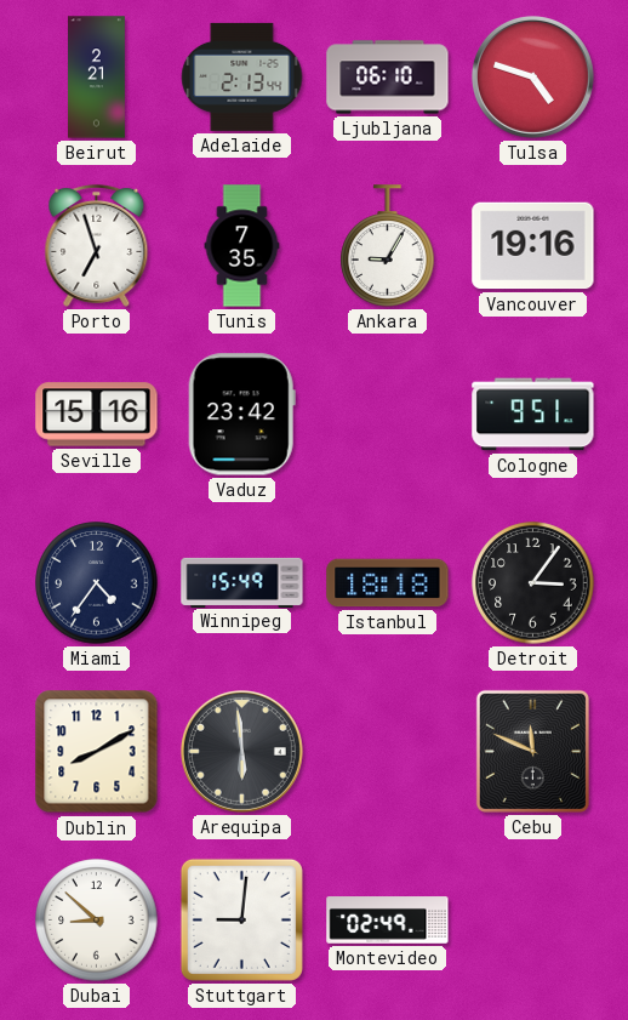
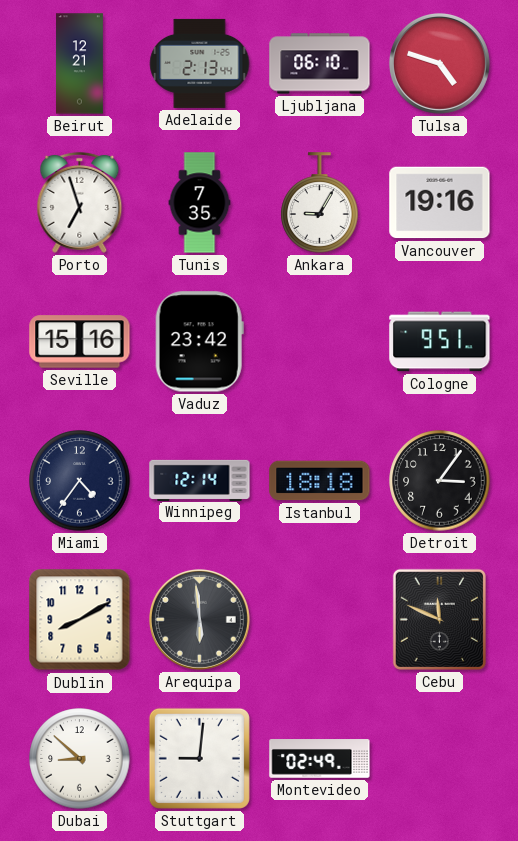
Beirut: 2:21 -> 12:21 (79, 64)
Winnipeg: 15:49 -> 12:14 (200, 480)
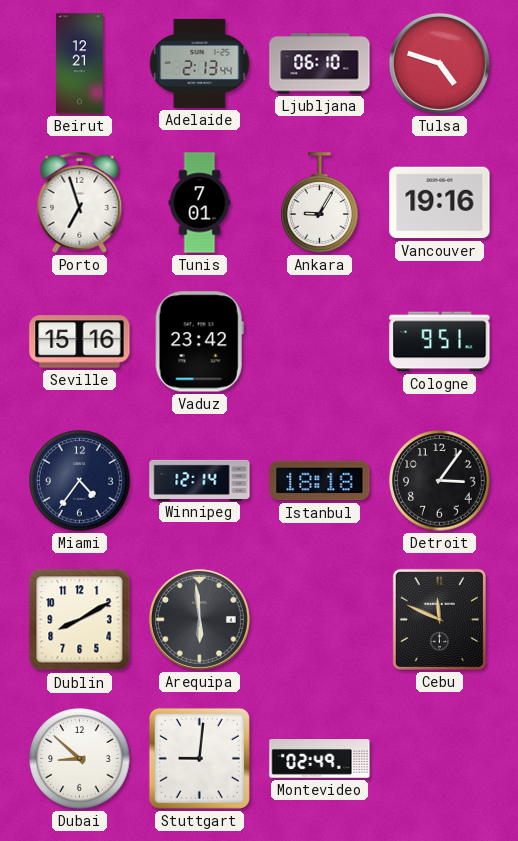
Tunis: 7:35 -> 7:01 (200, 203)
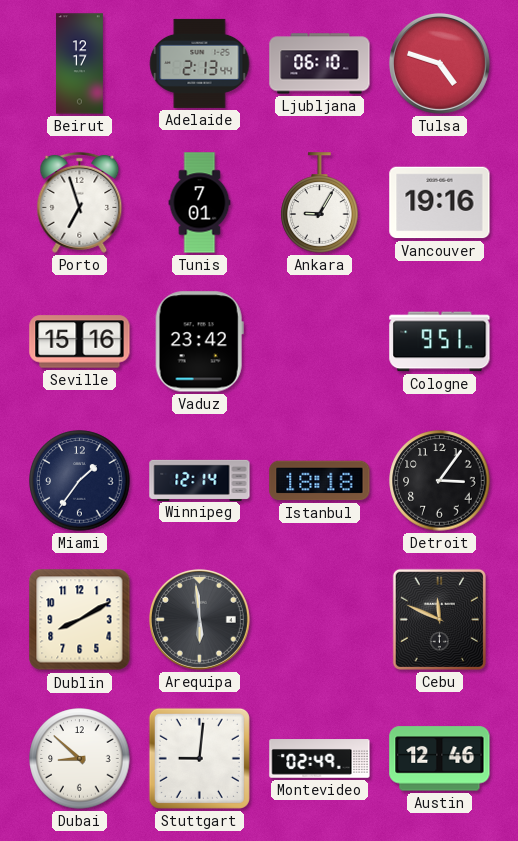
Beirut: 12:21 -> 12:17 (79, 64)
Miami: 4:36 -> 1:36 (80, 481)
Austin: none -> 12:46 (440, 759)
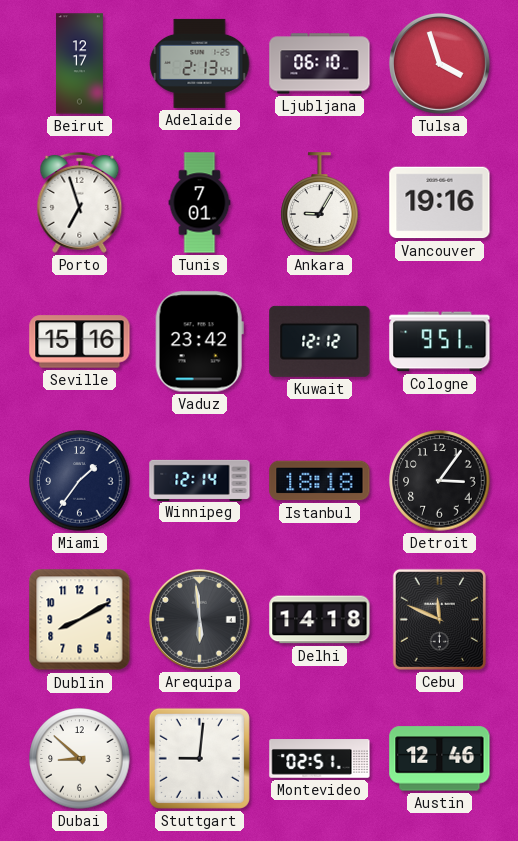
Tulsa: 4:48 -> 3:57 (439, 63)
Kuwait: none -> 12:12 (320, 341)
Delhi: none -> 14:18 (320, 620)
Montevideo: 02:49 -> 02:51 (320, 759)
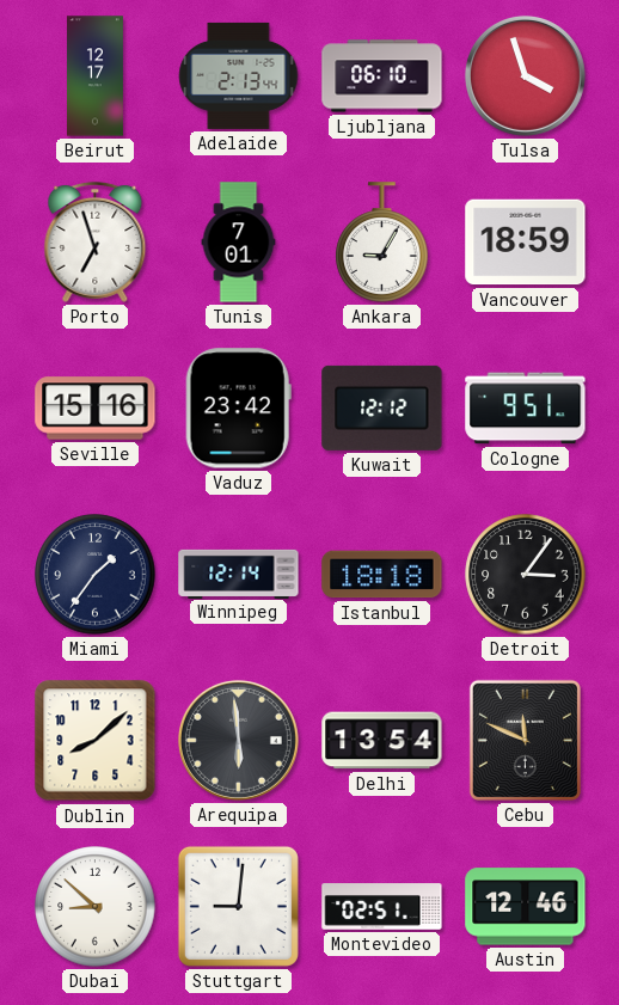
Vancouver: 19:16 -> 18:59 (526, 243)
Dublin: 8:10 -> 8:08 (96, 741)
Delhi: 14:18 -> 13:54 (382, 741)
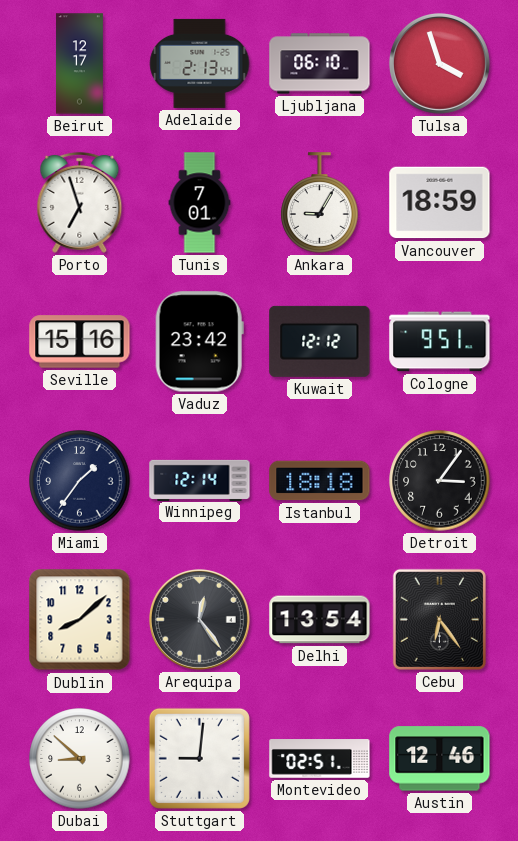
Arequipa: 5:59 -> 12:24 (199, 619)
Cebu: 11:49 -> 6:24 (439, 619)
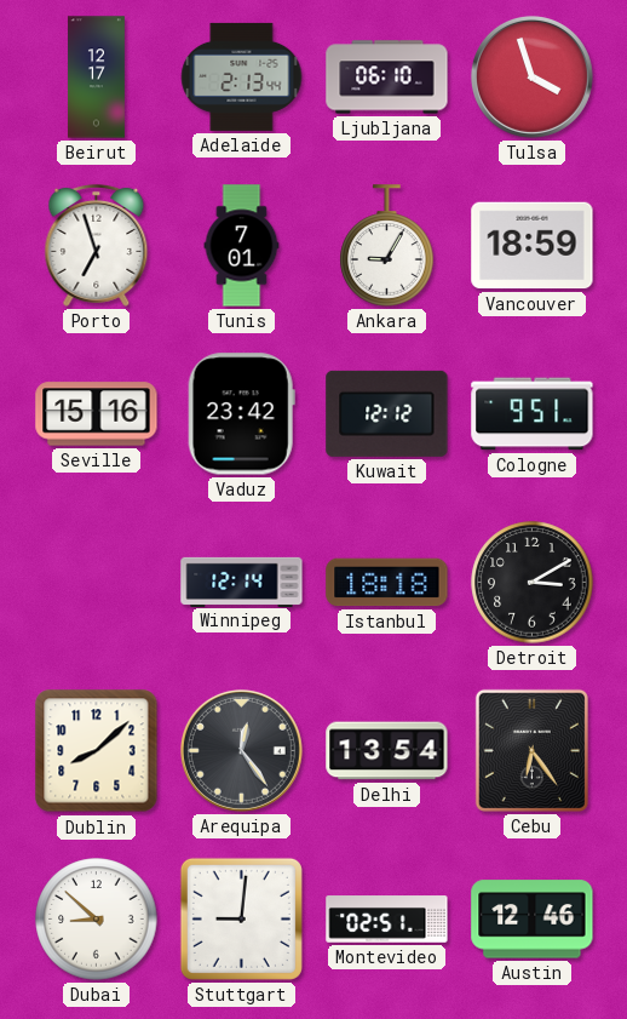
Miami: 1:36 -> none (80, 481)
Detroit: 3:06 -> 3:10 (533, 583)
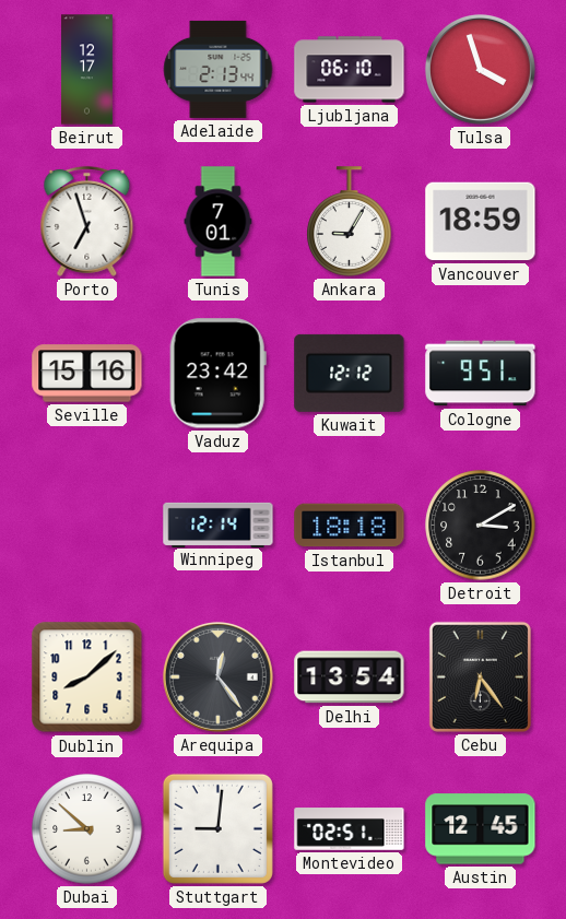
Austin: 12:46 -> 12:45 (481, 829)
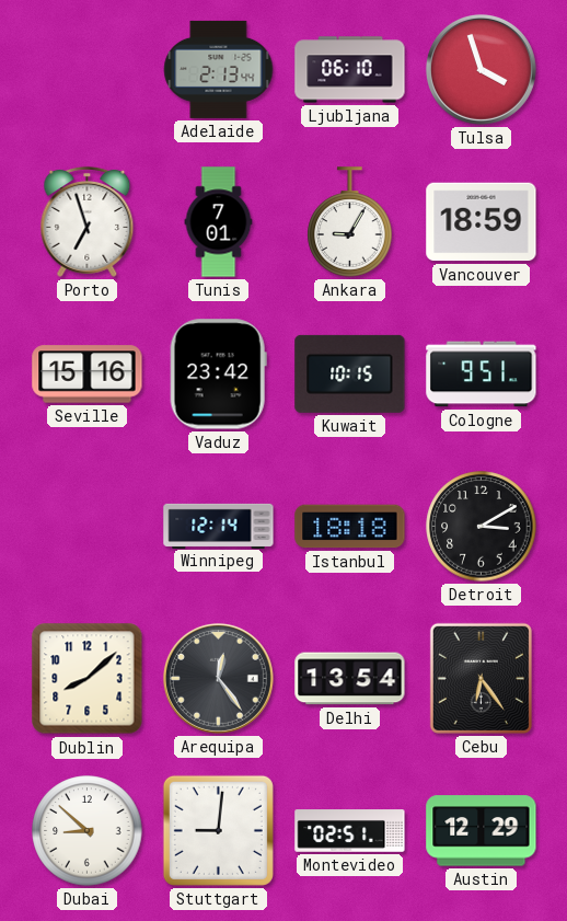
Beirut: 12:17 -> none (86, 70)
Kuwait: 12:12 -> 10:15 (350, 373)
Austin: 12:45 -> 12:29 (482, 831)
